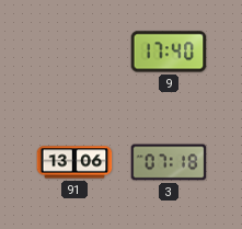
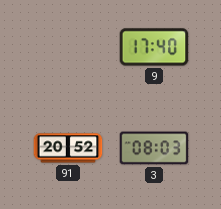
91: 13:06 -> 20:52 (68, 148)
3: 07:18 -> 08:03 (154, 148)
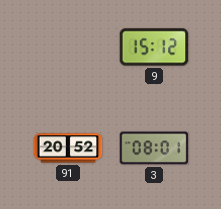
9: 17:40 -> 15:12 (154, 47)
3: 08:03 -> 08:01 (154, 148)
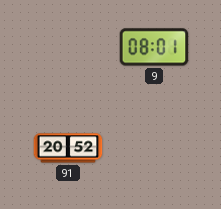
9: 15:12 -> 08:01 (154, 47)
3: 08:01 -> none (154, 148)
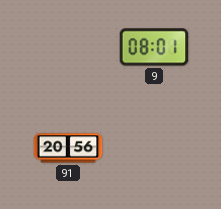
91: 20:52 -> 20:56 (68, 148)
